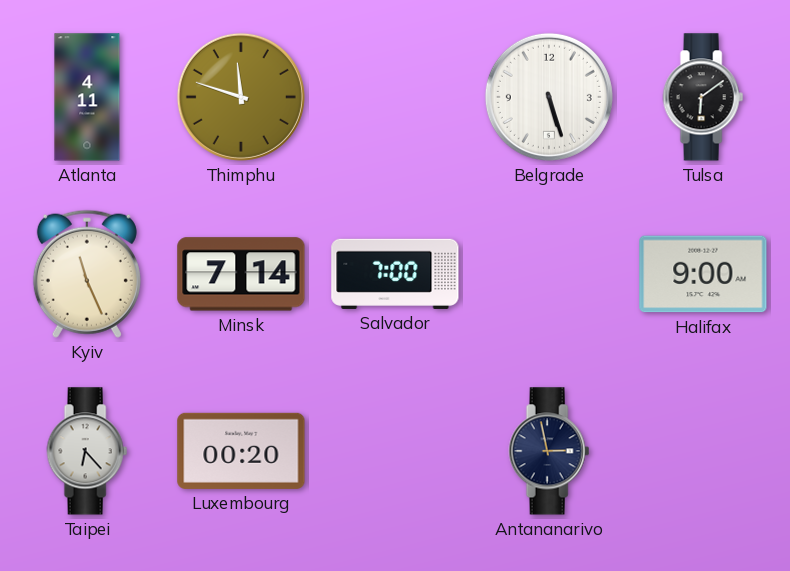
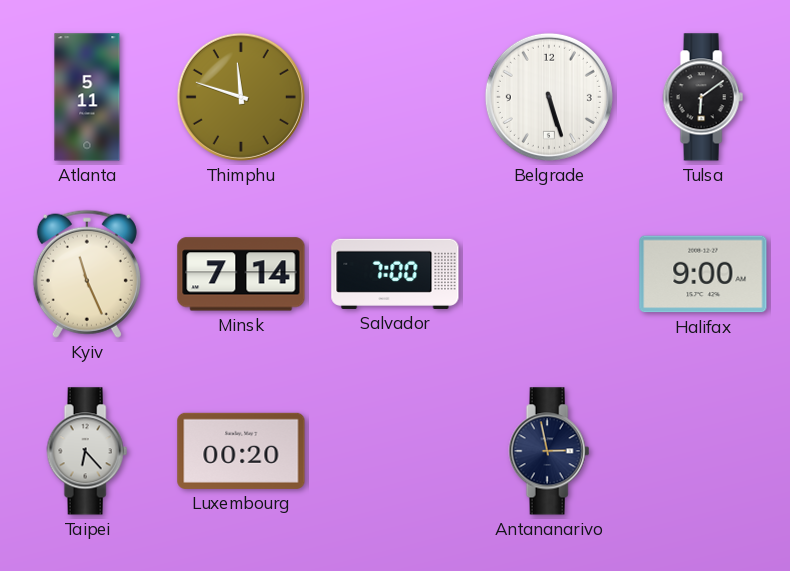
Atlanta: 4:11 -> 5:11 (87, 97)
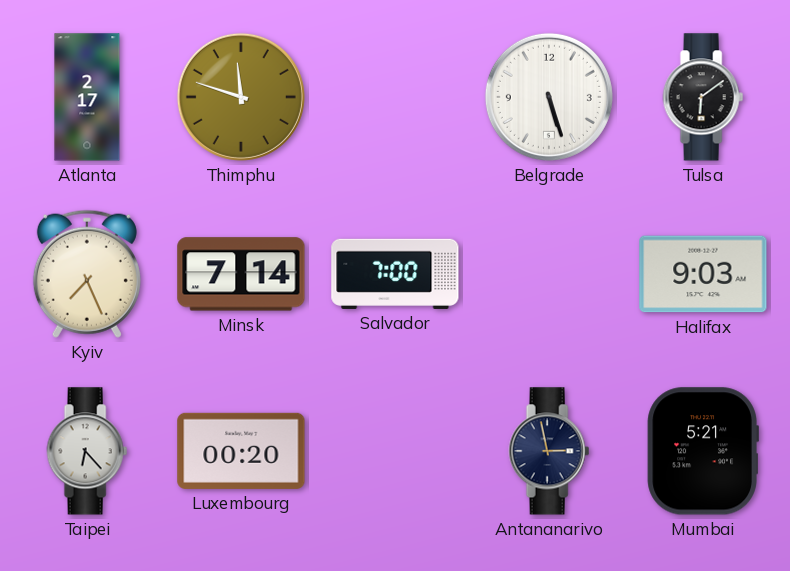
Atlanta: 5:11 -> 2:17 (87, 97)
Kyiv: 11:26 -> 7:26 (87, 274)
Halifax: 9:00 -> 9:03 (703, 274)
Mumbai: none -> 5:21 (703, 451)
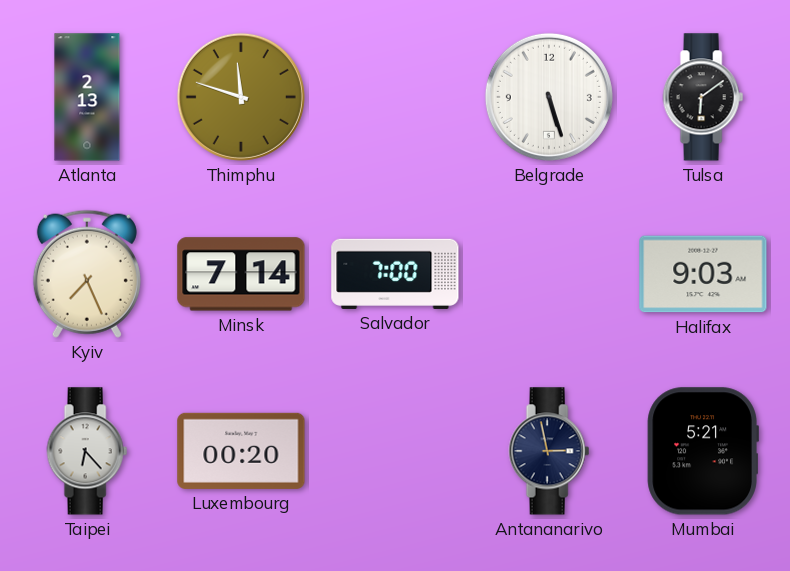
Atlanta: 2:17 -> 2:13 (87, 97)
